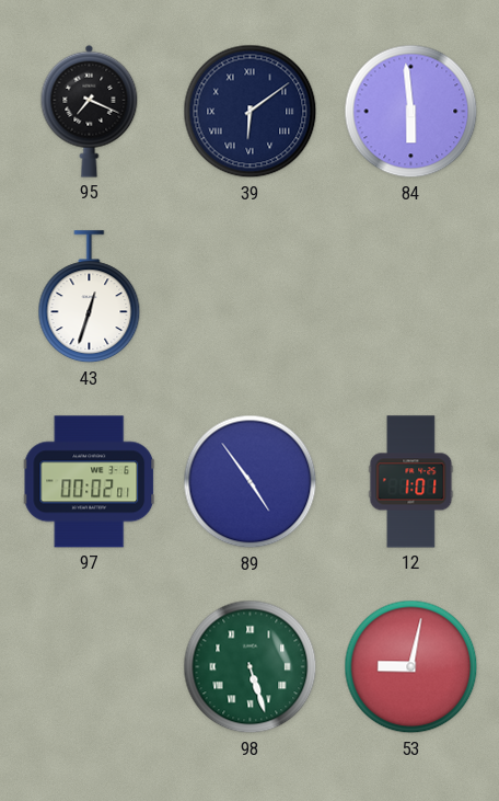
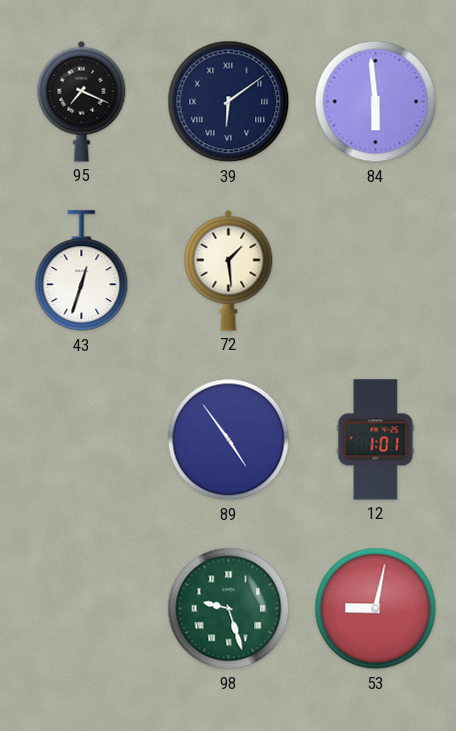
72: none -> 1:29 (229, 270)
97: 00:02 -> none (90, 482)
98: 5:27 -> 9:27 (229, 609)
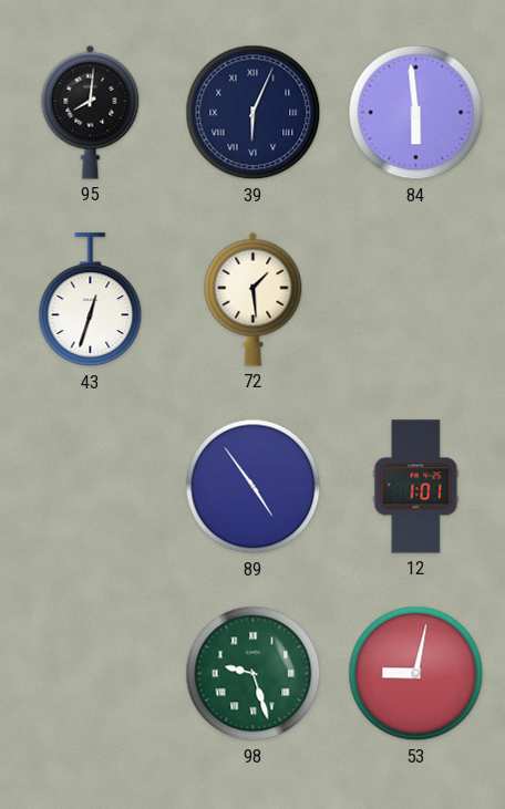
95: 7:19 -> 8:01 (91, 112)
39: 6:09 -> 6:04 (254, 113)
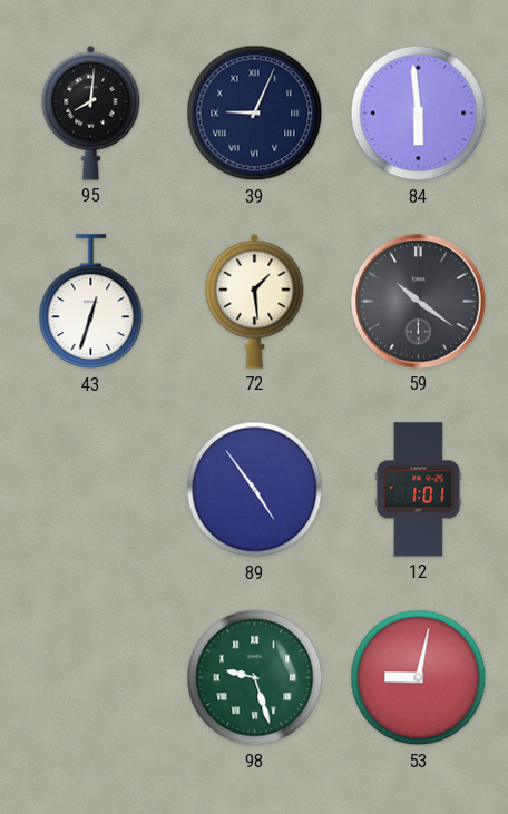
39: 6:04 -> 9:04 (255, 114)
59: none -> 10:21 (419, 302)
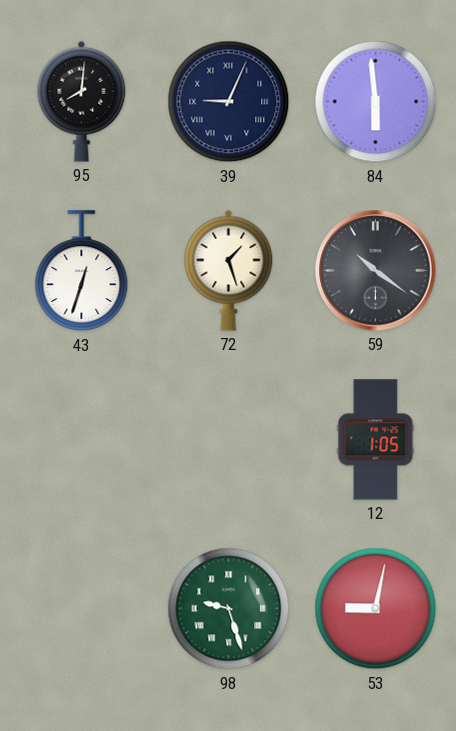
72: 1:29 -> 1:27 (229, 270)
89: 4:54 -> none (255, 490)
12: 1:01 -> 1:05 (376, 440)
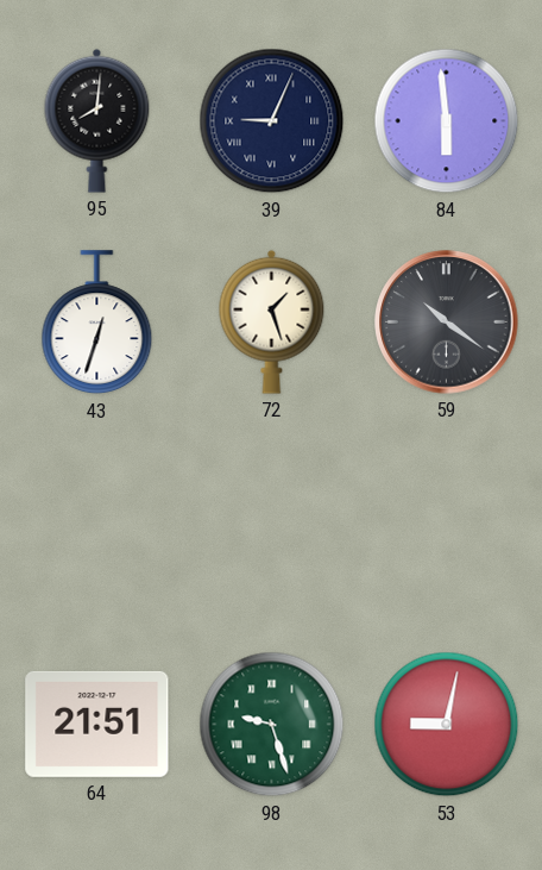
12: 1:05 -> none (376, 440)
64: none -> 21:51 (97, 724)
